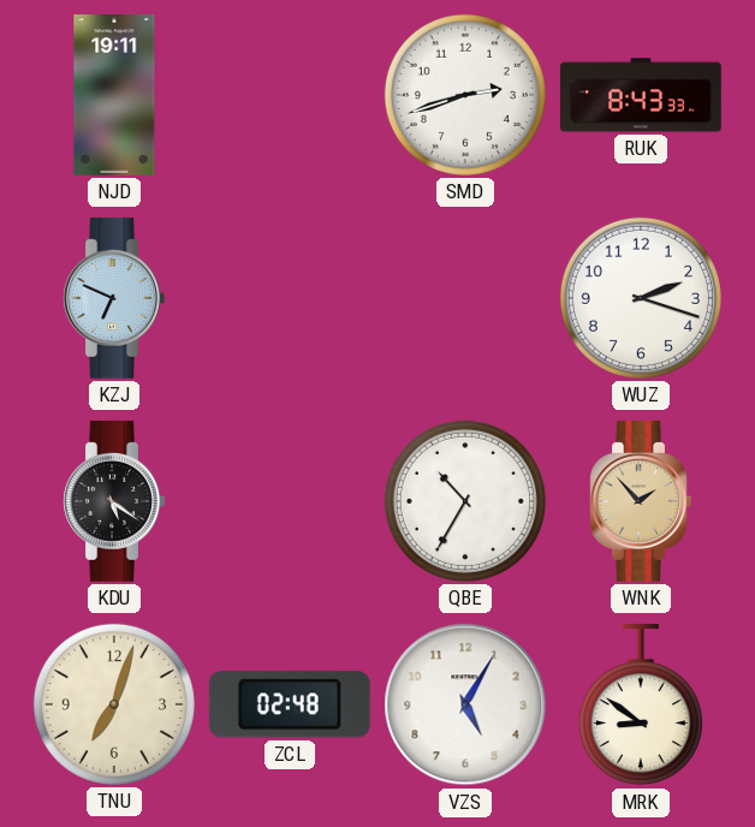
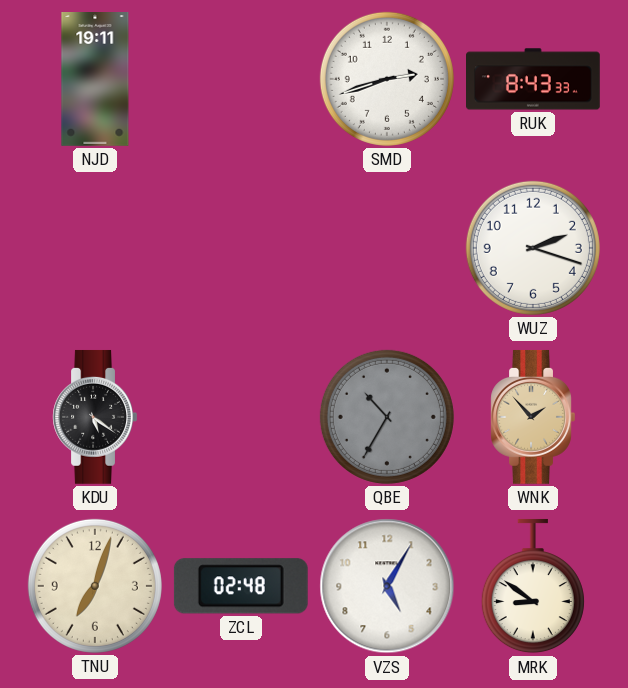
KZJ: 6:49 -> none (114, 298)
QBE dial: white -> grey (387, 417)
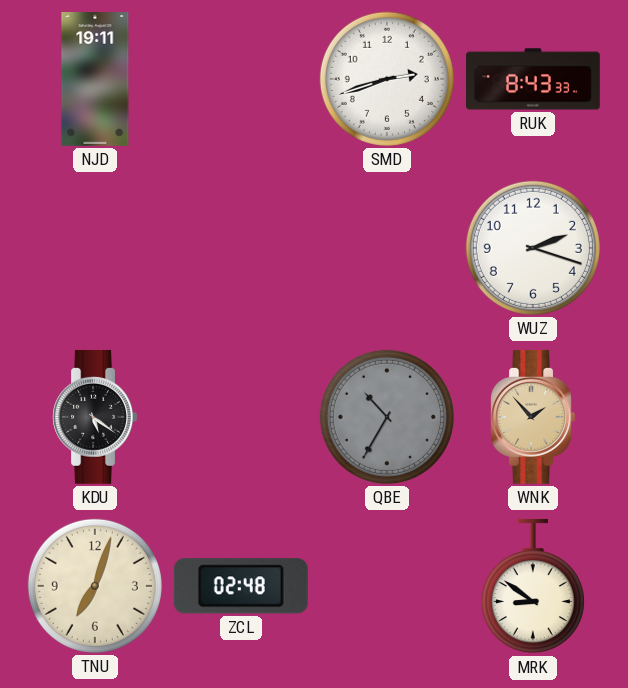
VZS: 5:05 -> none (387, 586)
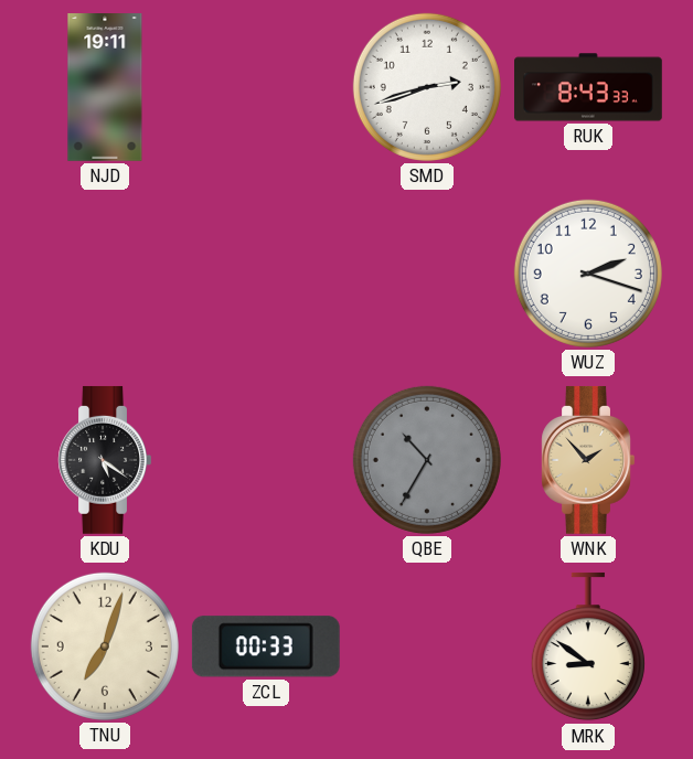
ZCL: 02:48 -> 00:33 (266, 646)
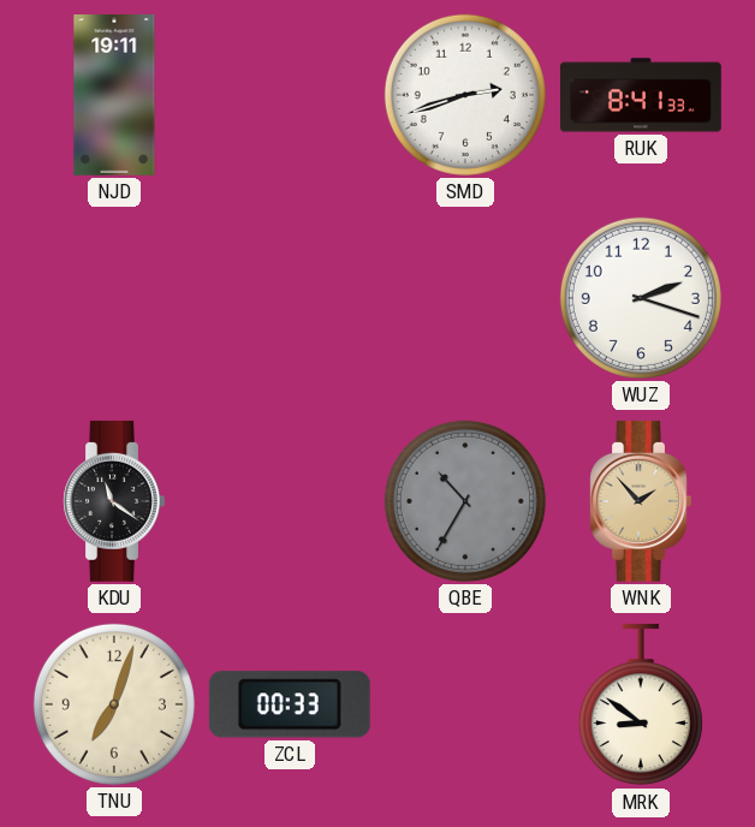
RUK: 8:43 -> 8:41 (642, 95)
KDU: 5:21 -> 11:21 (114, 501)
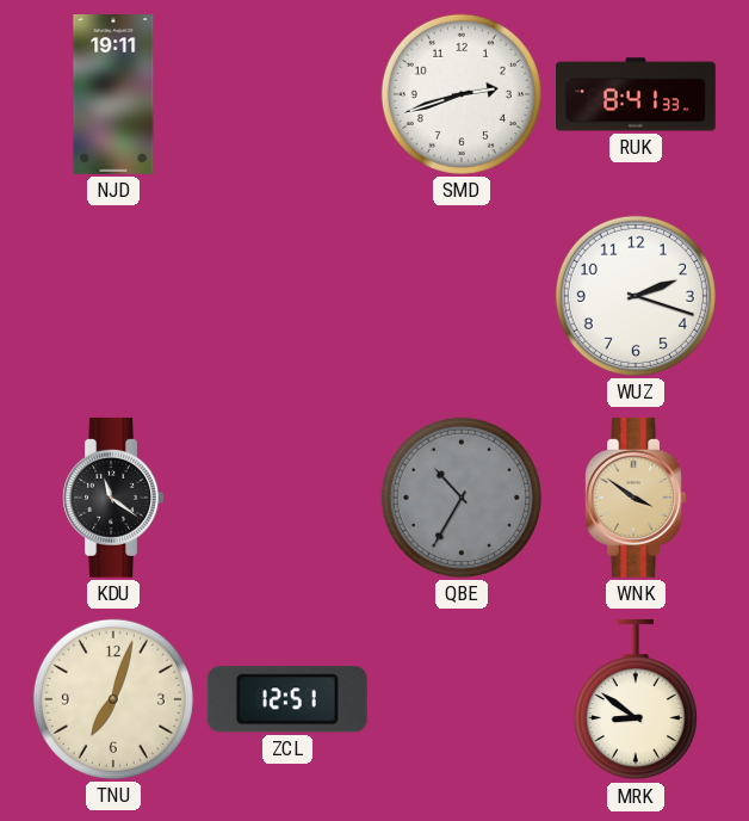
WNK: 1:53 -> 3:51 (636, 498)
ZCL: 00:33 -> 12:51 (287, 699)
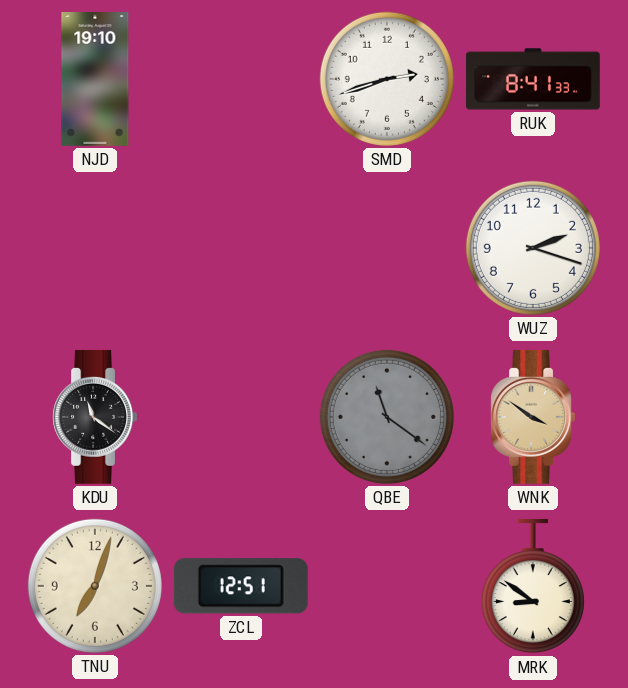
NJD: 19:11 -> 19:10 (95, 80)
QBE: 10:35 -> 11:21 (387, 417)
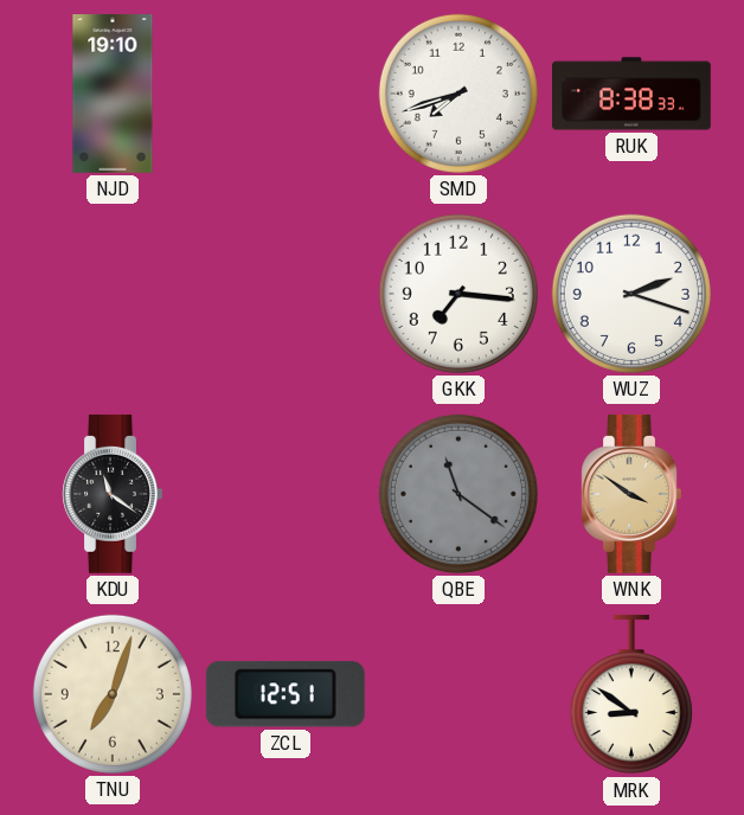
SMD: 2:42 -> 7:42 (458, 94)
RUK: 8:41 -> 8:38 (633, 94)
GKK: none -> 7:16 (458, 294)
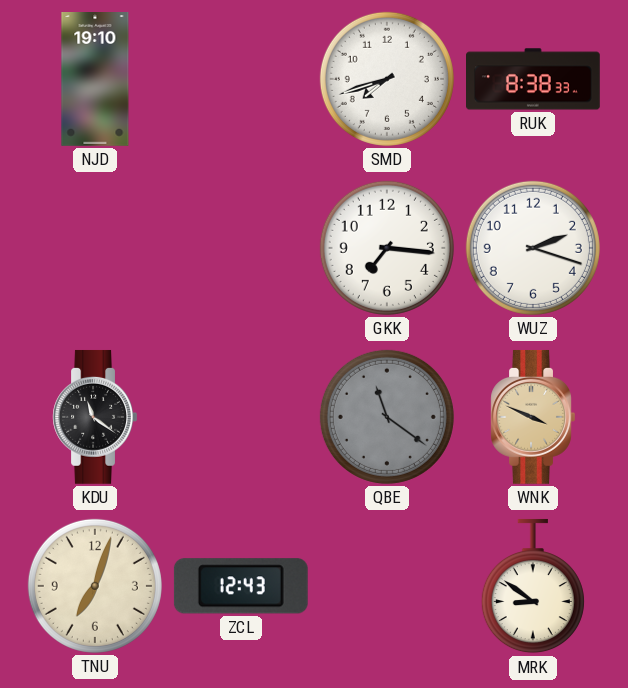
WNK: 3:51 -> 3:49 (533, 417)
ZCL: 12:51 -> 12:43 (241, 586)
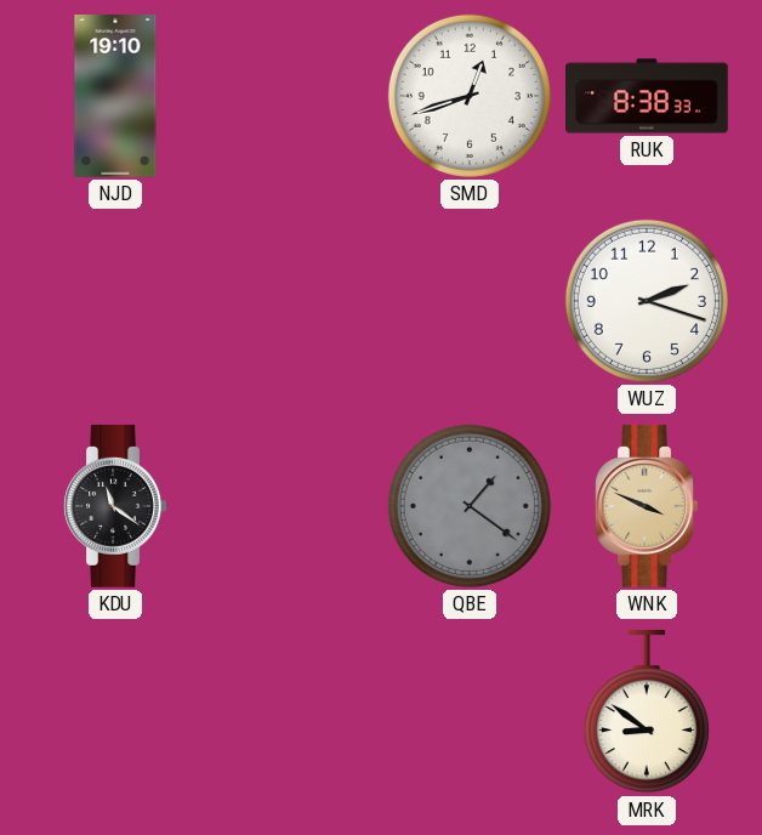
SMD: 7:42 -> 12:42 (470, 96)
GKK: 7:16 -> none (387, 248)
QBE: 11:21 -> 1:21 (470, 506)
TNU: 7:03 -> none (95, 586)
ZCL: 12:43 -> none (241, 586)
